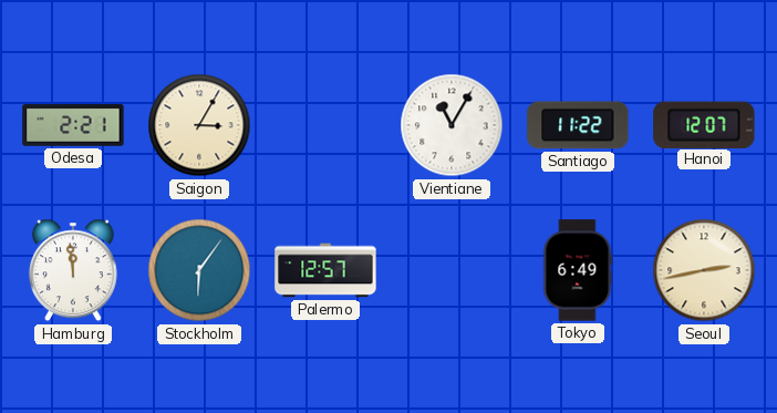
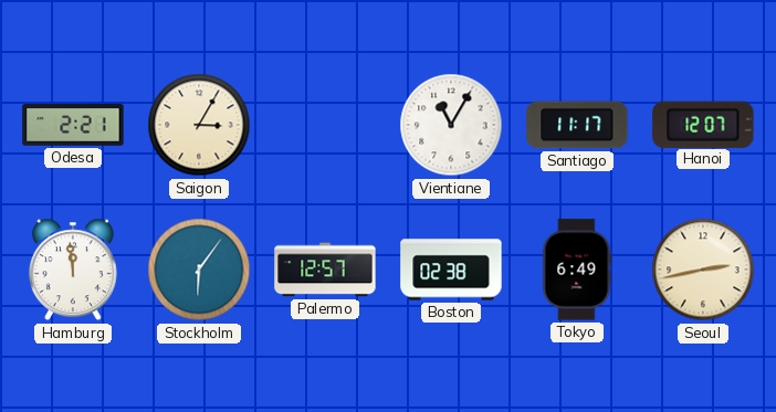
Santiago: 11:22 -> 11:17 (577, 125)
Boston: none -> 02:38 (451, 270)
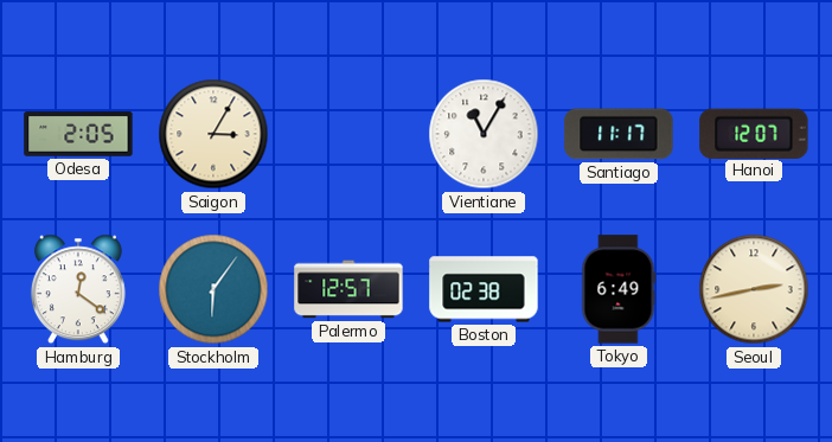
Odesa: 2:21 -> 2:05 (78, 134)
Hamburg: 11:59 -> 12:21 (78, 289)
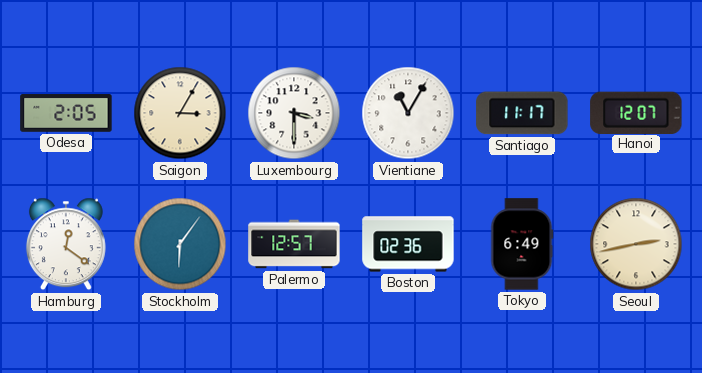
Luxembourg: none -> 3:30 (294, 113)
Boston: 02:38 -> 02:36 (408, 244)
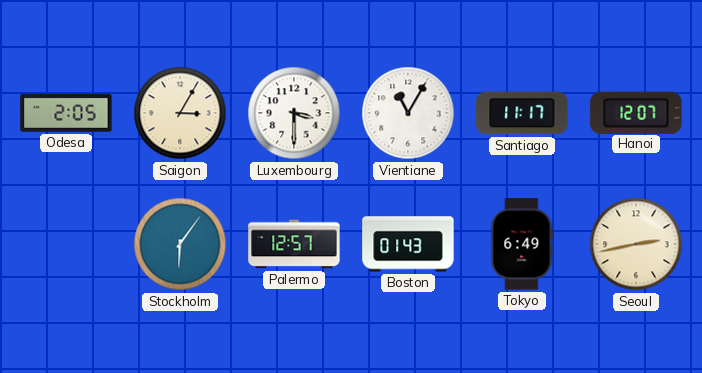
Hamburg: 12:21 -> none (66, 244)
Boston: 02:36 -> 01:43 (408, 244)
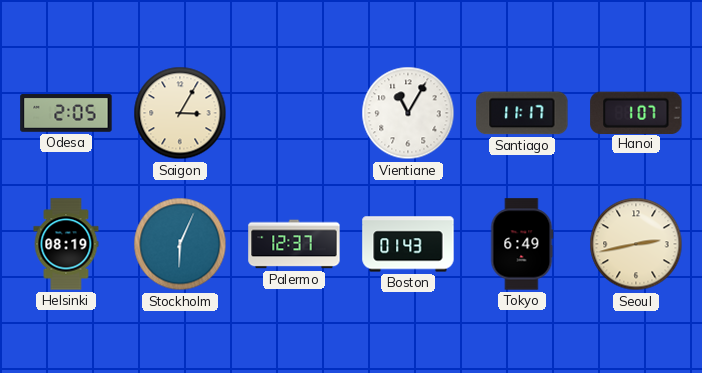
Luxembourg: 3:30 -> none (294, 113)
Hanoi: 12:07 -> 1:07 (636, 112)
Helsinki: none -> 08:19 (66, 244)
Stockholm: 6:06 -> 6:04 (180, 244)
Palermo: 12:57 -> 12:37 (294, 244)
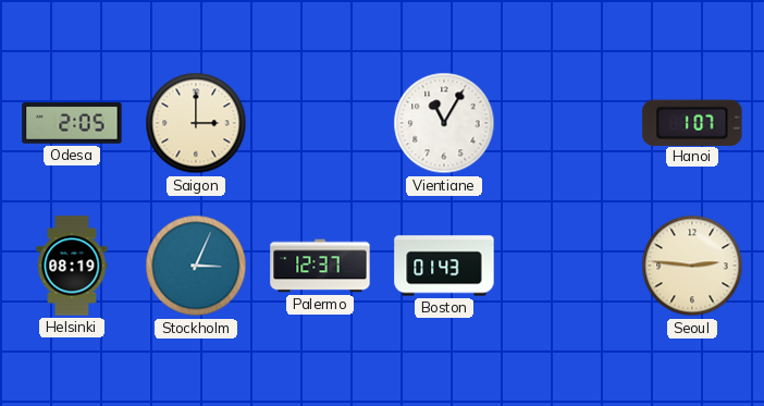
Saigon: 3:05 -> 3:00 (196, 123)
Santiago: 11:17 -> none (522, 113)
Stockholm: 6:04 -> 3:04 (196, 266)
Tokyo: 6:49 -> none (522, 244)
Seoul: 2:43 -> 2:46 (692, 266)
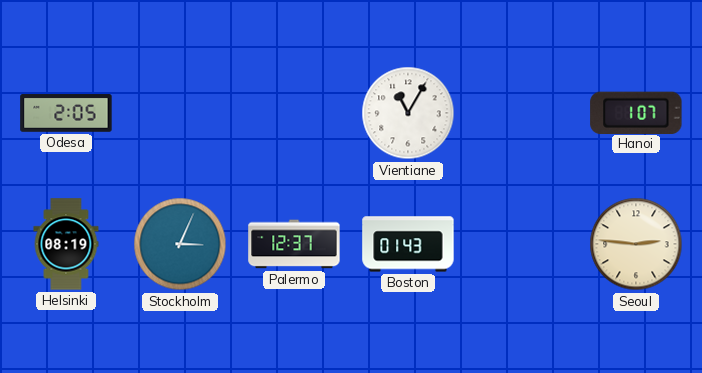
Saigon: 3:00 -> none (196, 123)
